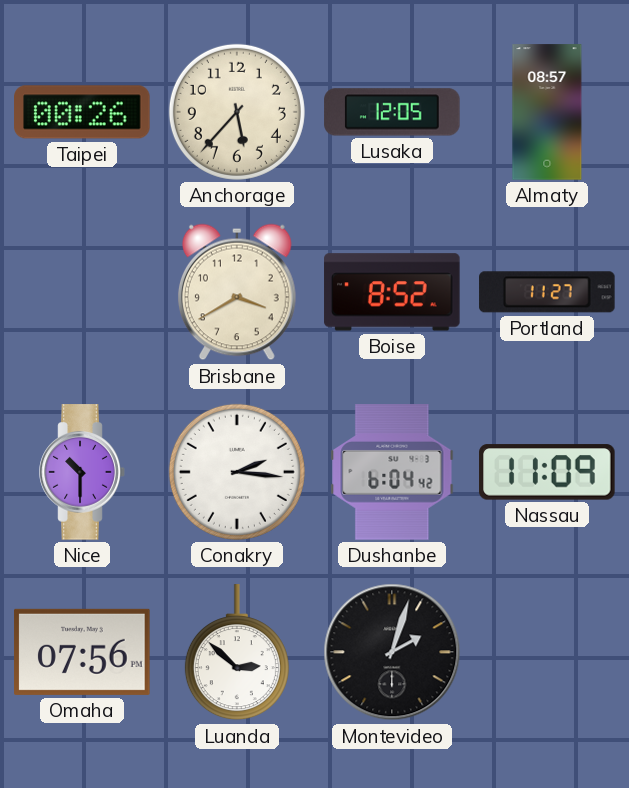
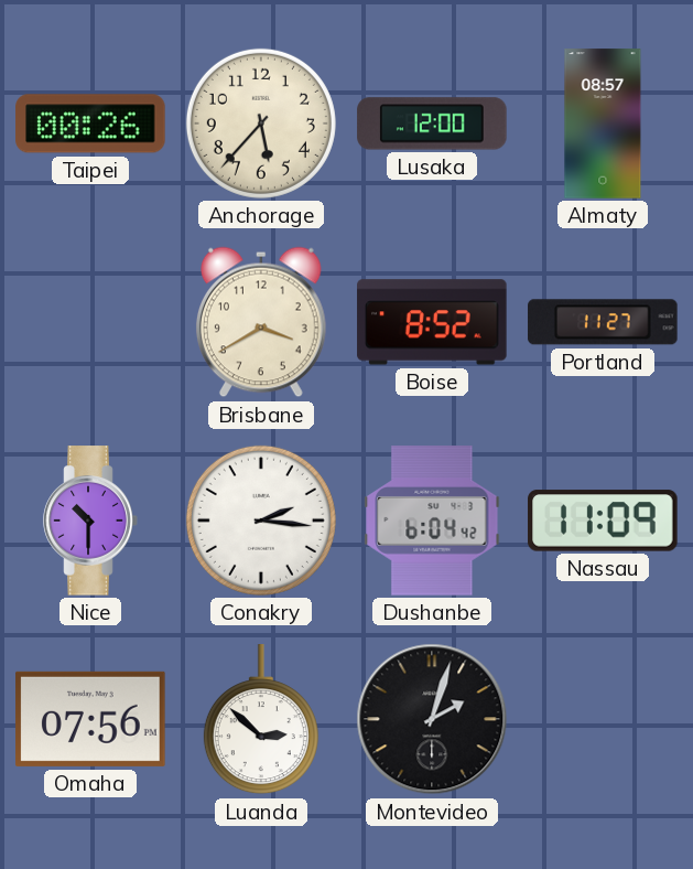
Lusaka: 12:05 -> 12:00 (432, 124)
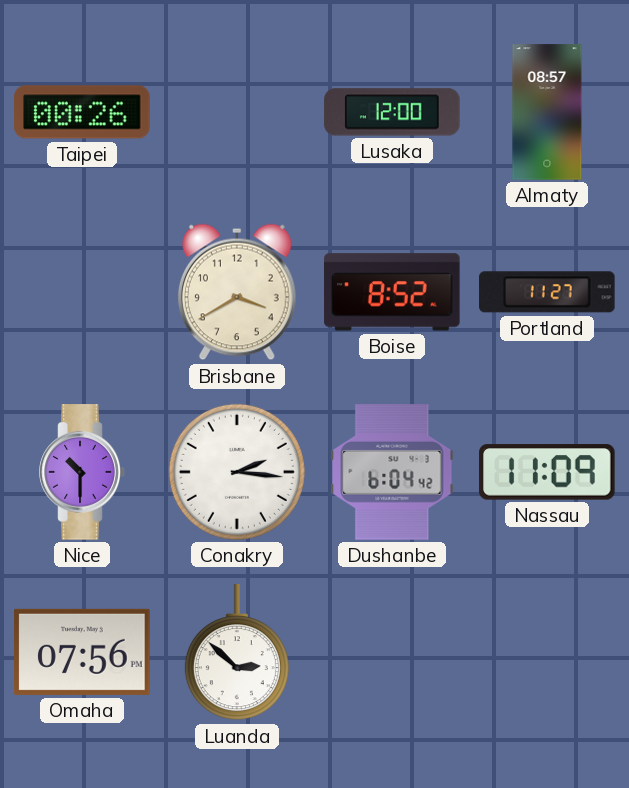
Anchorage: 5:37 -> none (261, 124)
Montevideo: 2:03 -> none (432, 719)
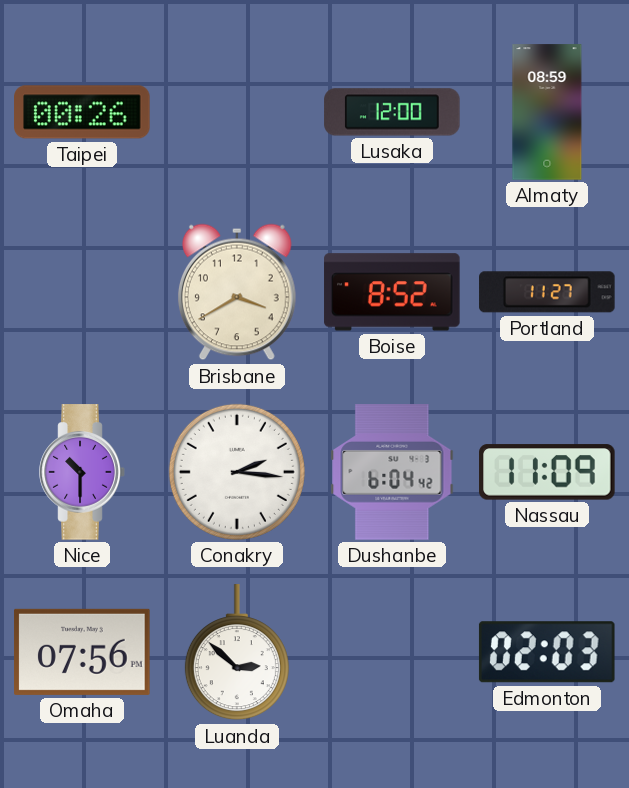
Almaty: 08:57 -> 08:59 (547, 112)
Edmonton: none -> 02:03 (547, 652)
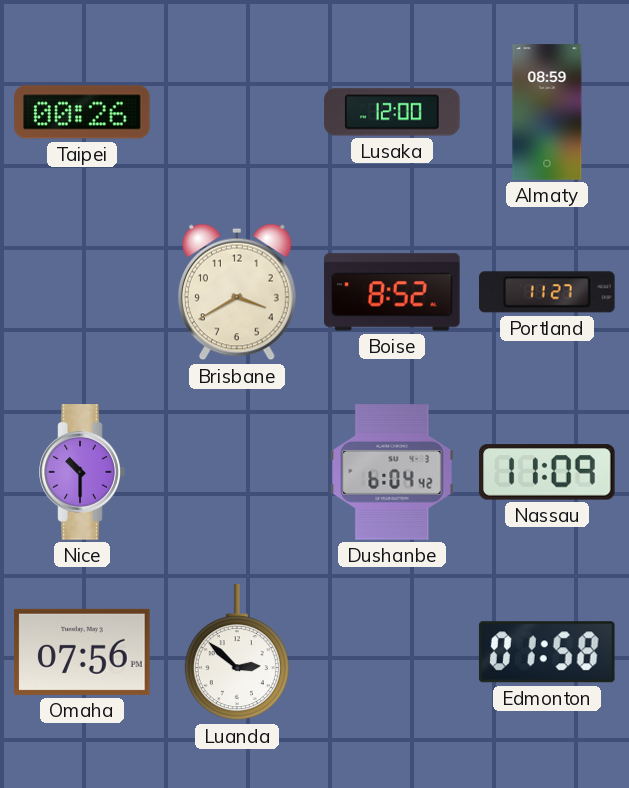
Conakry: 2:16 -> none (237, 472)
Edmonton: 02:03 -> 01:58 (547, 652)
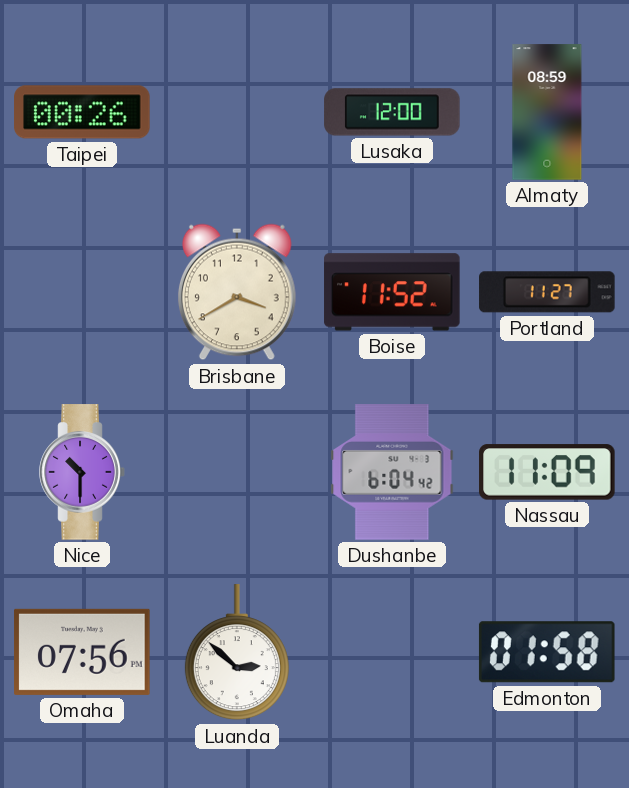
Boise: 8:52 -> 11:52 (392, 292)
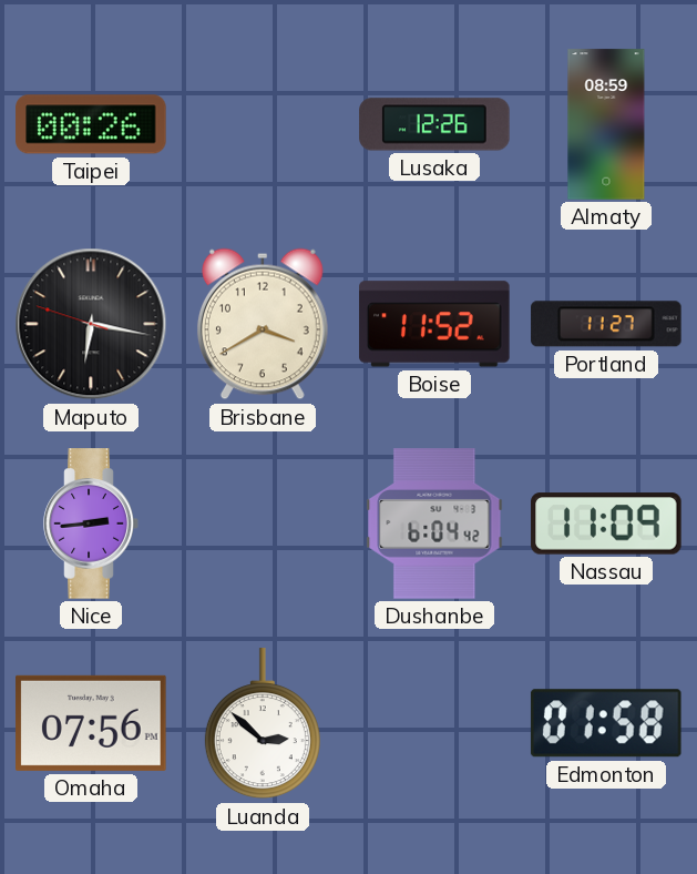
Lusaka: 12:00 -> 12:26 (434, 124)
Maputo: none -> 6:16 (91, 324)
Nice: 10:30 -> 2:44 (91, 524)
